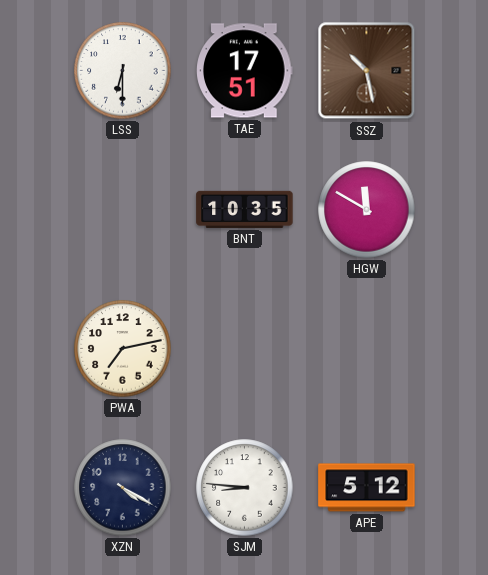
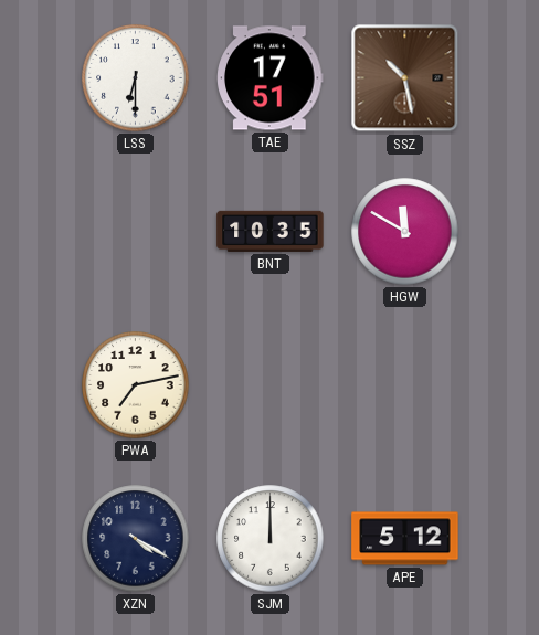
SJM: 8:46 -> 12:00 (271, 539)
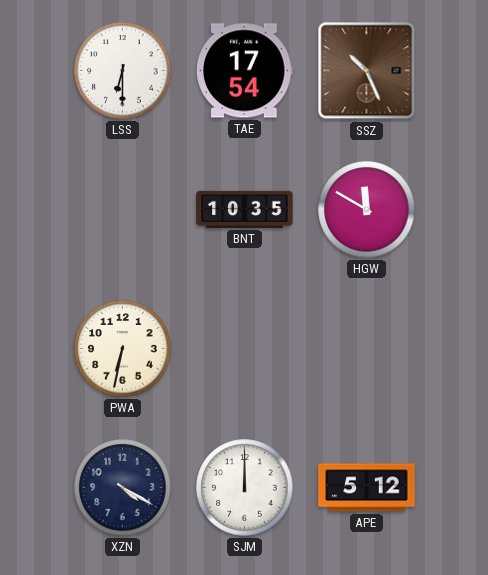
TAE: 17:51 -> 17:54 (245, 71)
SSZ: 10:28 -> 10:26 (367, 71)
PWA: 7:13 -> 6:32 (123, 349)
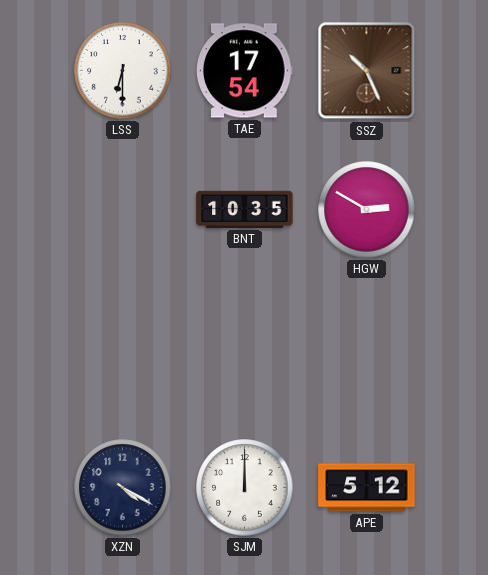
HGW: 11:50 -> 2:50 (367, 210)
PWA: 6:32 -> none (123, 349)
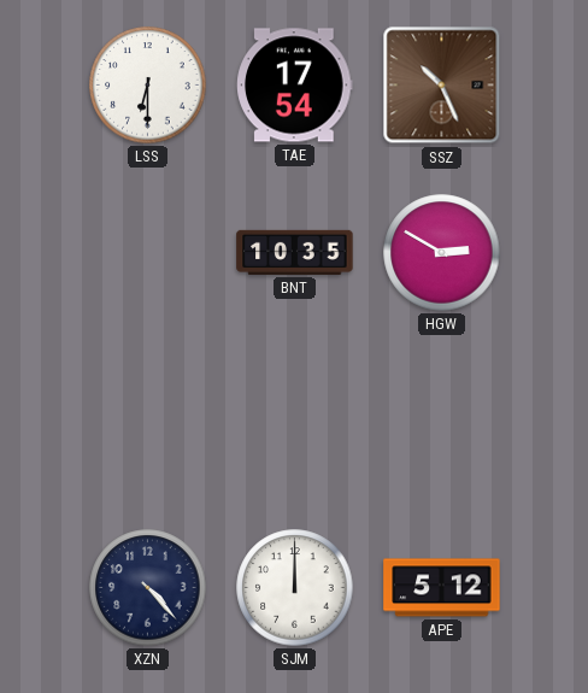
XZN: 4:20 -> 4:23 (148, 588)
